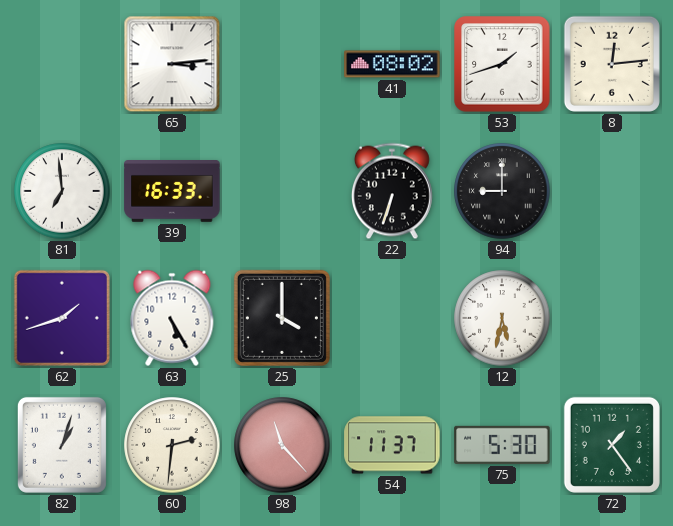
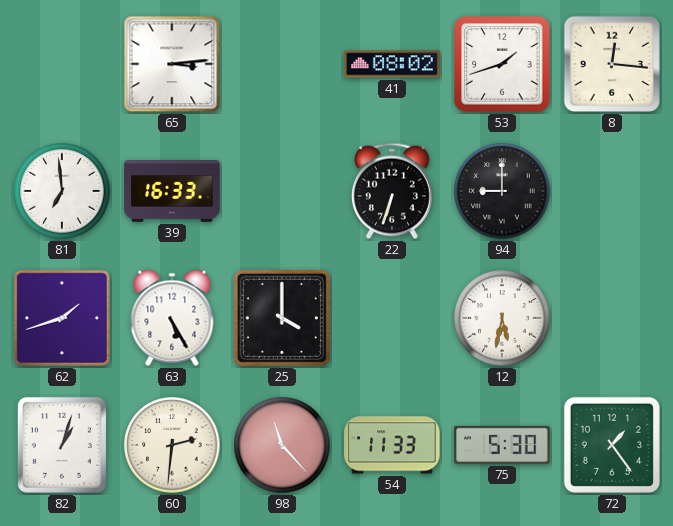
8: 12:14 -> 12:16 (612, 64)
54: 11:37 -> 11:33 (392, 445)
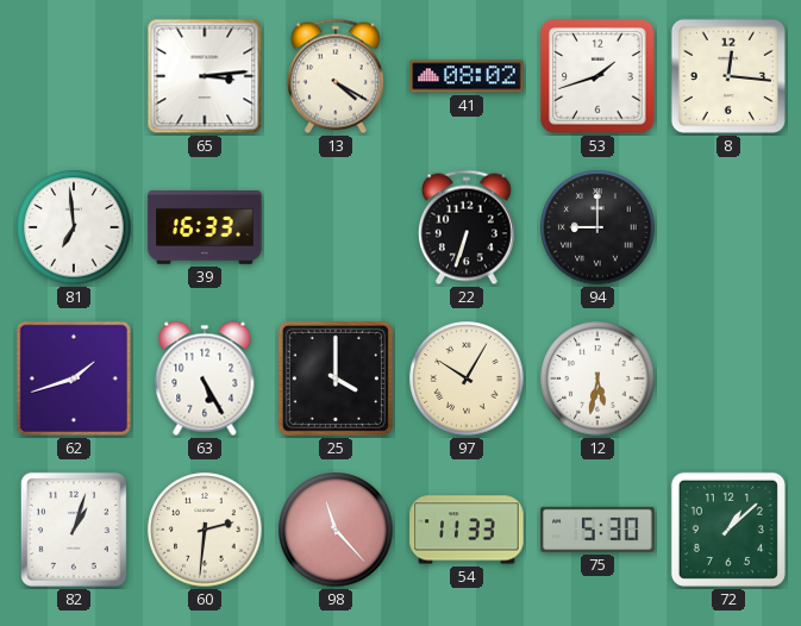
13: none -> 4:20 (336, 76)
97: none -> 10:05 (467, 378)
72: 1:24 -> 1:08 (728, 530)
